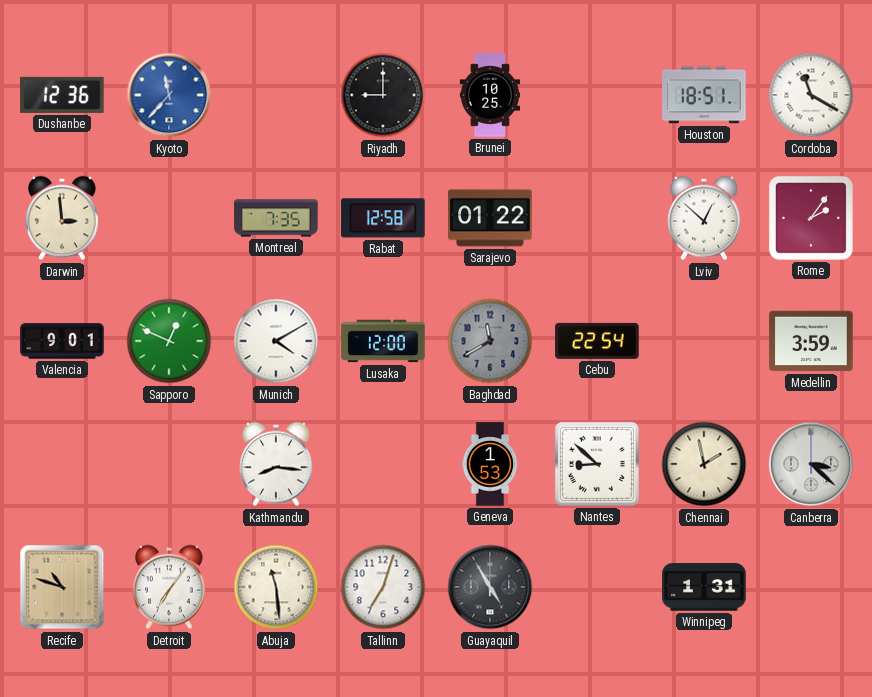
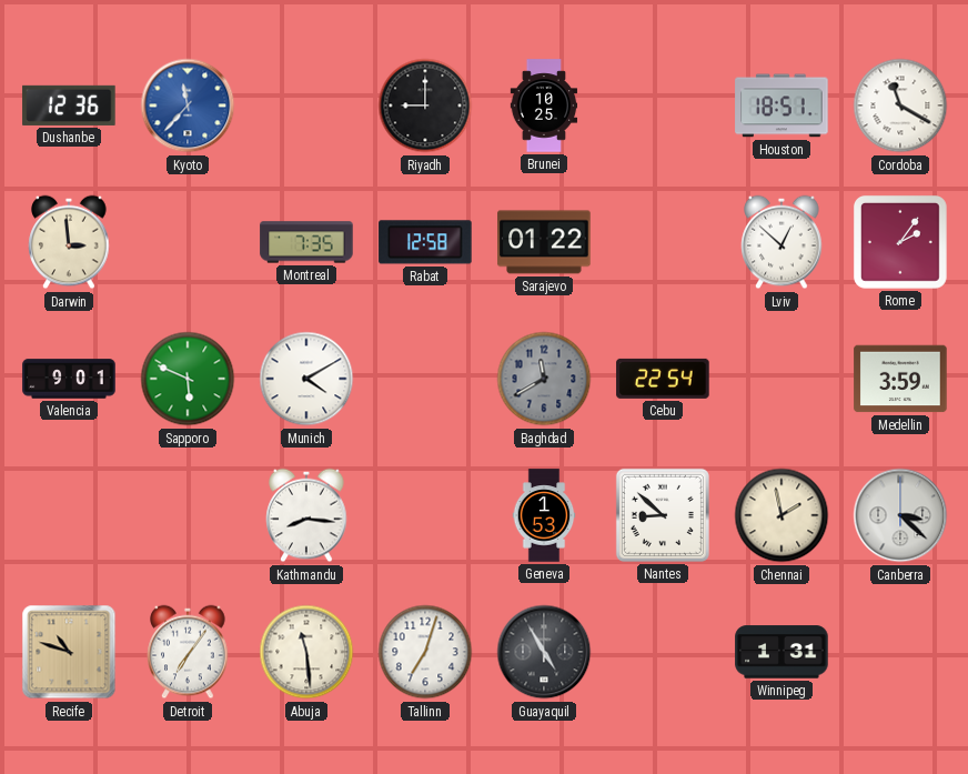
Sapporo: 12:49 -> 5:49 (188, 379)
Lusaka: 12:00 -> none (383, 341)
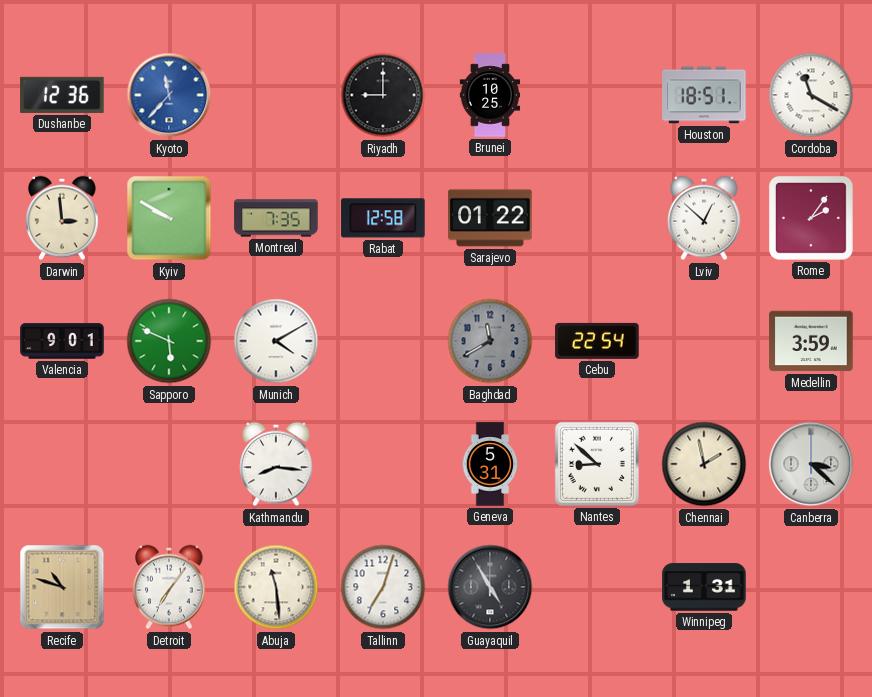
Kyiv: none -> 9:50 (169, 218)
Geneva: 1:53 -> 5:31 (490, 464)
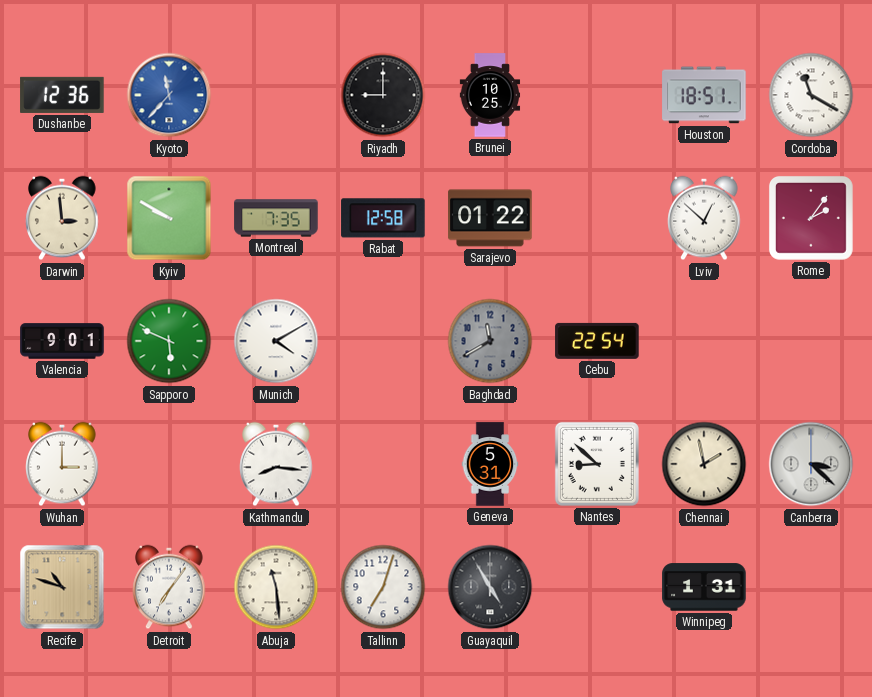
Medellin: 3:59 -> none (811, 341)
Wuhan: none -> 3:00 (62, 464)
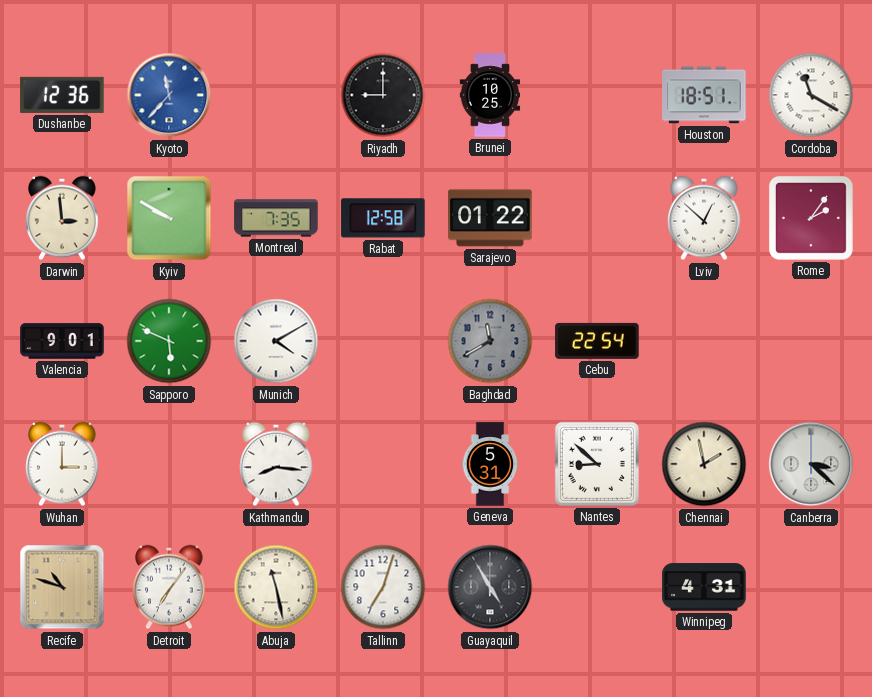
Abuja: 11:29 -> 11:28 (276, 587)
Winnipeg: 1:31 -> 4:31 (704, 587)
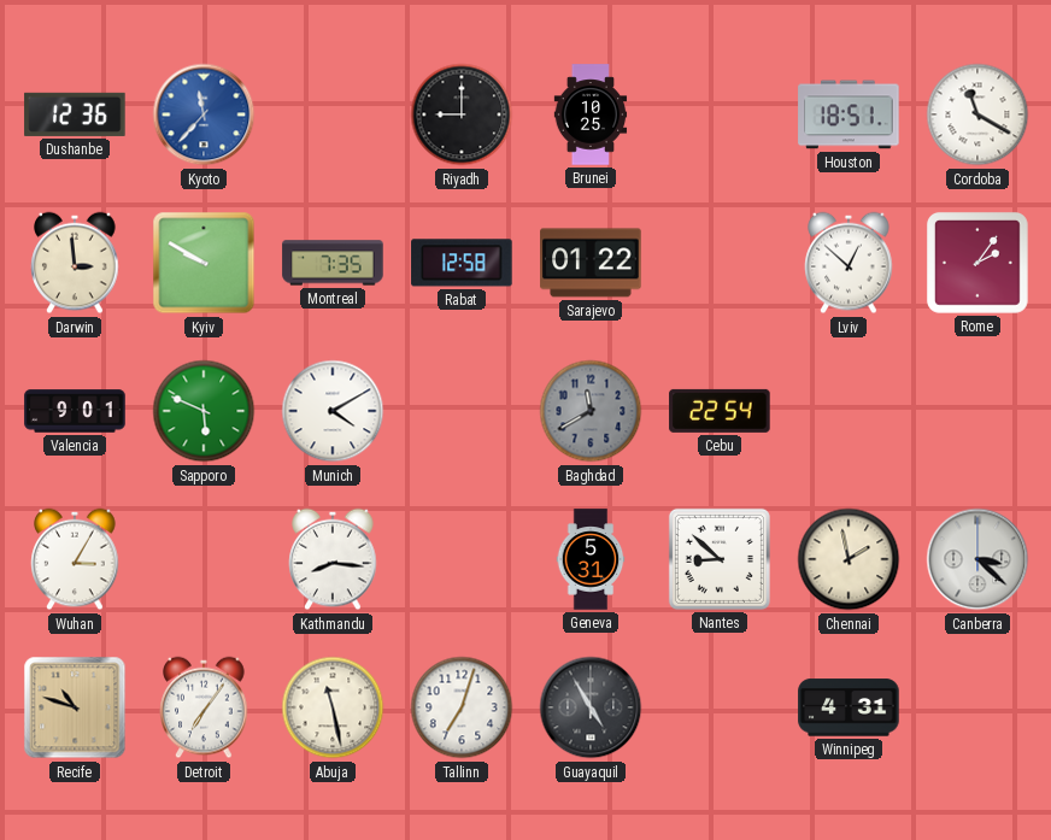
Wuhan: 3:00 -> 3:05 (75, 559)
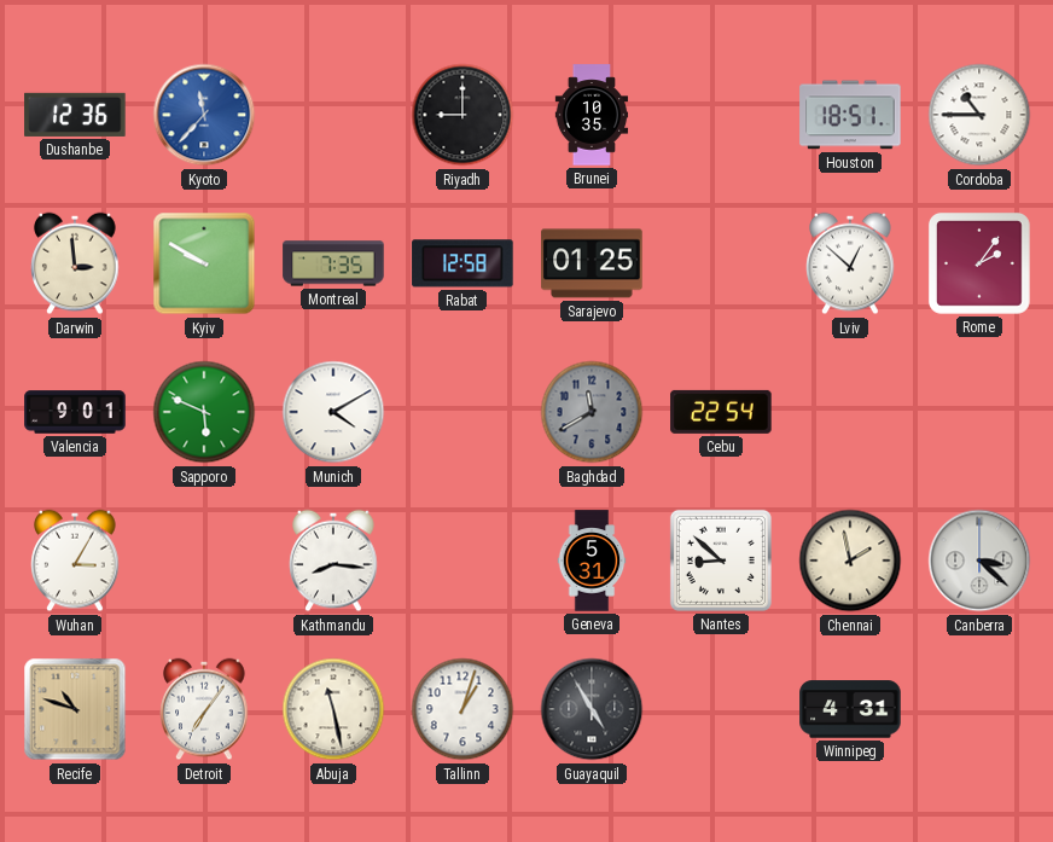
Brunei: 10:25 -> 10:35 (592, 115)
Cordoba: 11:20 -> 10:45 (979, 115)
Sarajevo: 01:22 -> 01:25 (592, 263)
Tallinn: 7:03 -> 1:03 (462, 709)
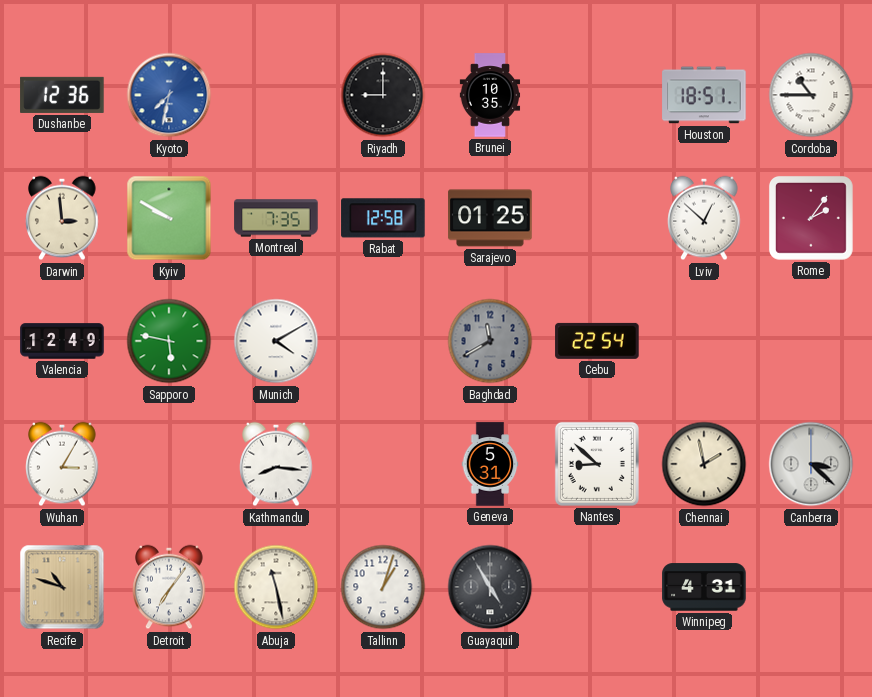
Kyoto: 11:37 -> 7:32 (169, 95)
Valencia: 9:01 -> 12:49 (62, 341)
Sapporo: 5:49 -> 5:47 (169, 341)
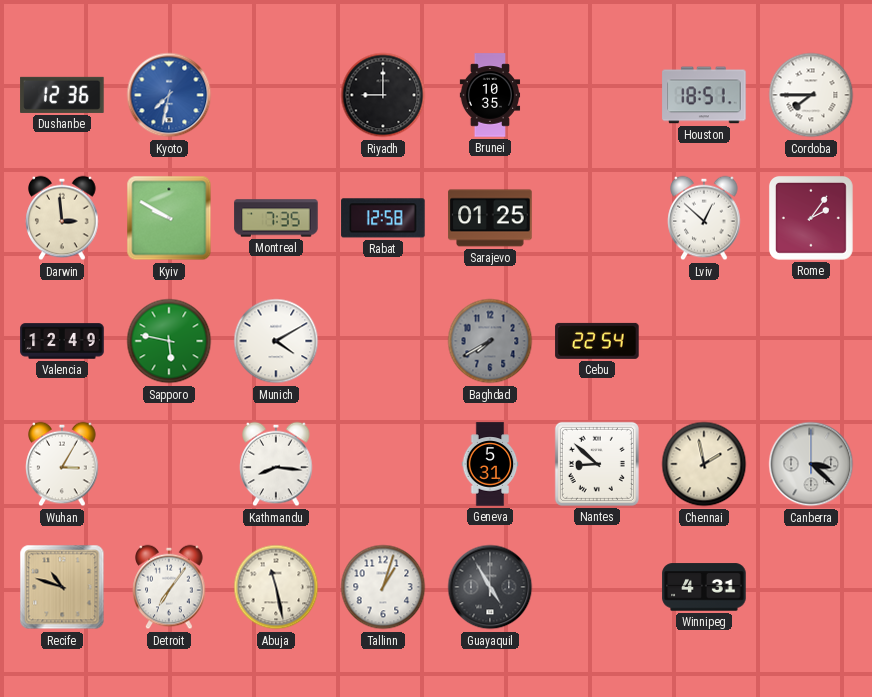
Cordoba: 10:45 -> 7:45 (811, 95)
Baghdad: 11:40 -> 7:40 (490, 341)
